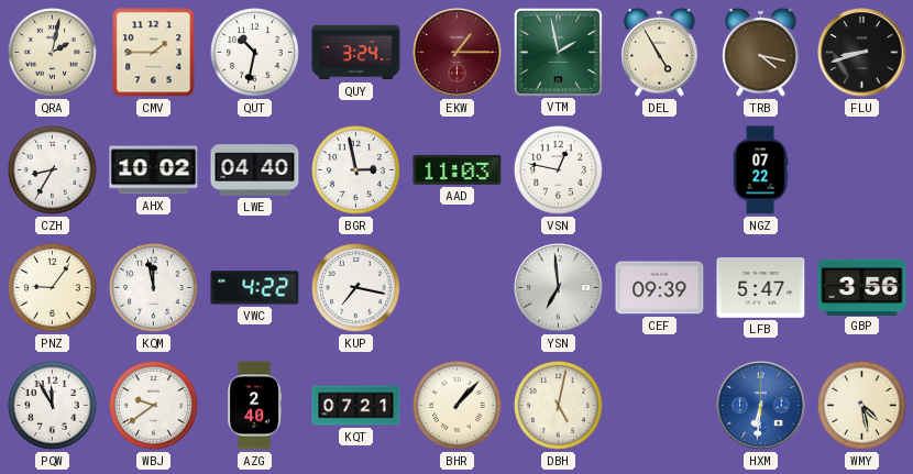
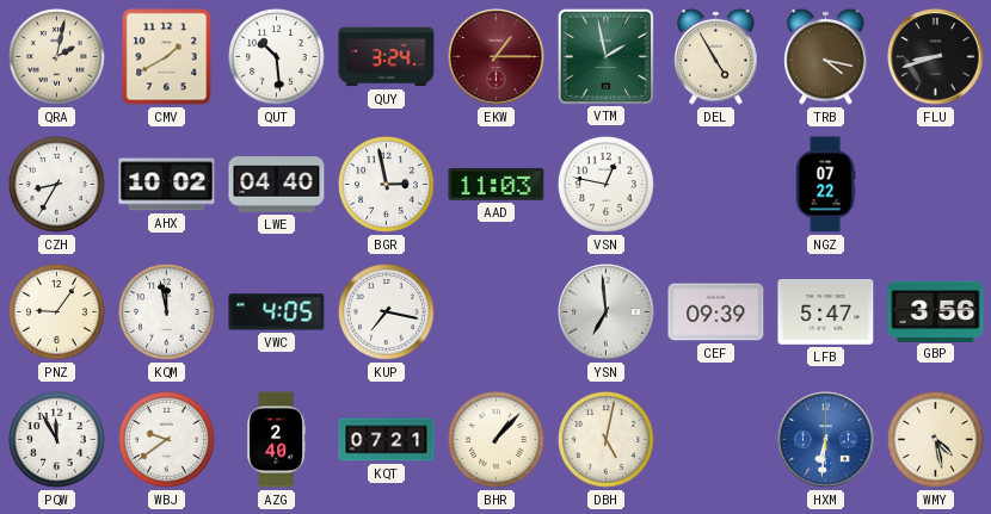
CMV: 1:45 -> 1:40 (167, 57)
QUT: 10:32 -> 10:29 (277, 57)
VWC: 4:22 -> 4:05 (277, 312)
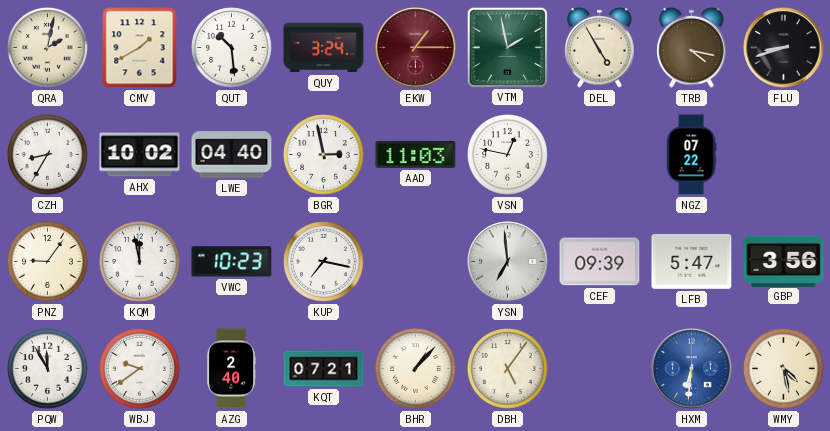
VWC: 4:05 -> 10:23 (232, 262)
DBH: 5:02 -> 5:06 (508, 369)
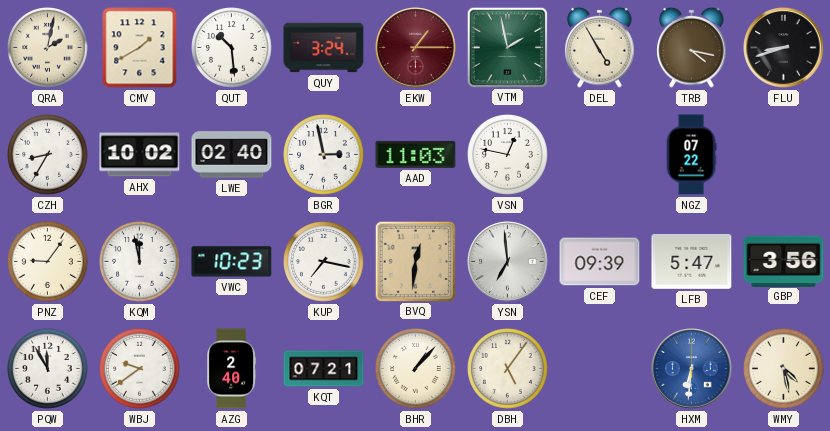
LWE: 04:40 -> 02:40 (232, 155)
BVQ: none -> 12:31 (415, 261)
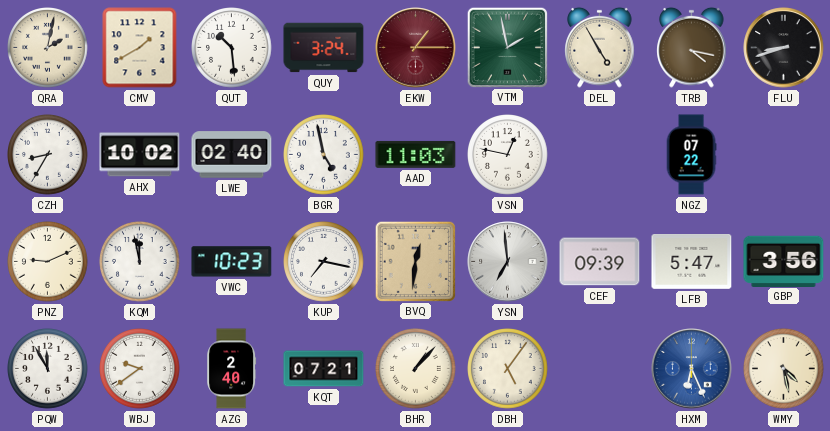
BGR: 2:58 -> 4:58 (324, 155)
PNZ: 9:06 -> 9:11 (48, 262)
HXM: 6:31 -> 6:26 (692, 369)
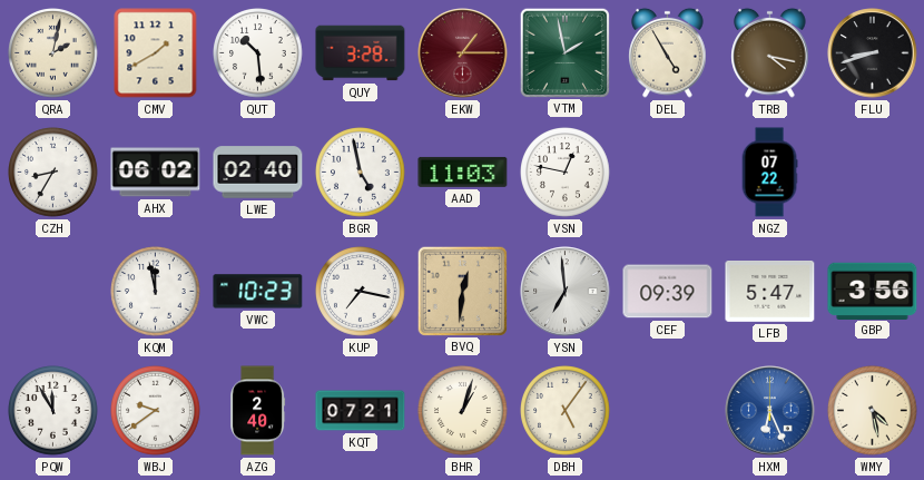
QUY: 3:24 -> 3:28 (361, 53)
AHX: 10:02 -> 06:02 (156, 173)
PNZ: 9:11 -> none (48, 262)
BHR: 1:07 -> 1:03 (463, 411)
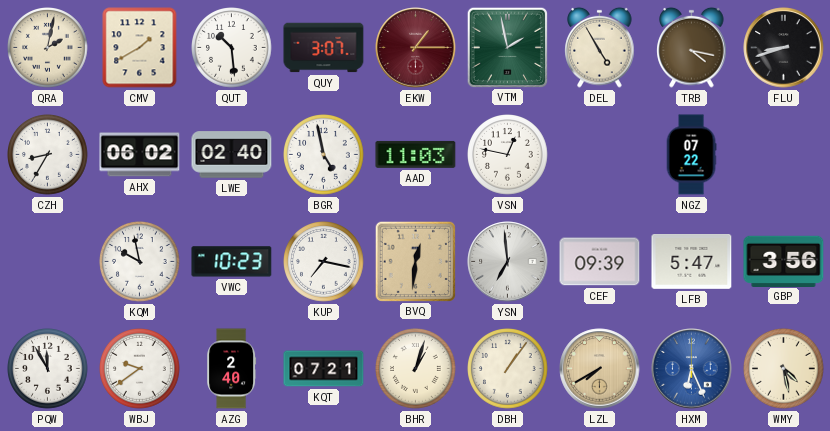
QUY: 3:28 -> 3:07 (324, 48)
KQM: 11:58 -> 9:58 (140, 262)
DBH: 5:06 -> 1:06 (508, 369)
LZL: none -> 7:40 (600, 369)
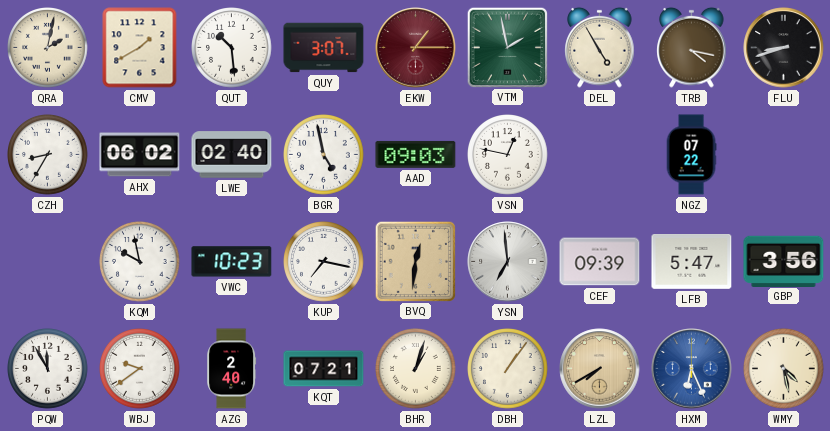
AAD: 11:03 -> 09:03 (416, 154)
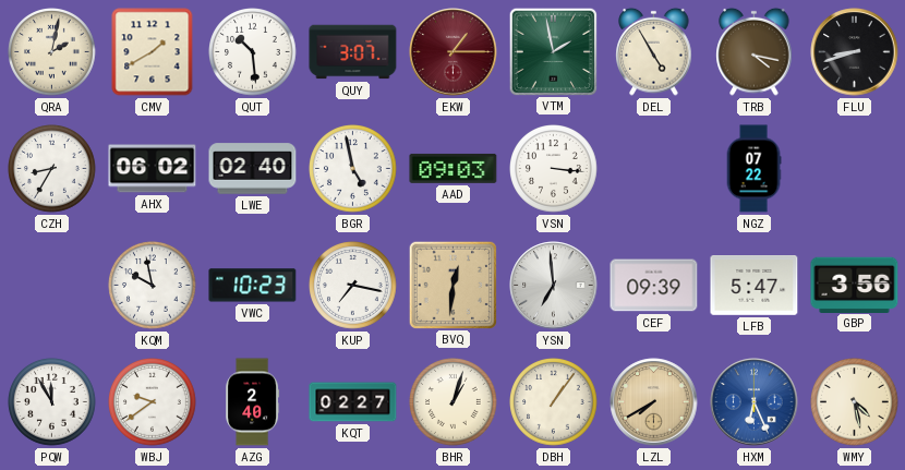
VSN: 12:47 -> 3:16 (554, 169)
KQT: 07:21 -> 02:27 (353, 402)
